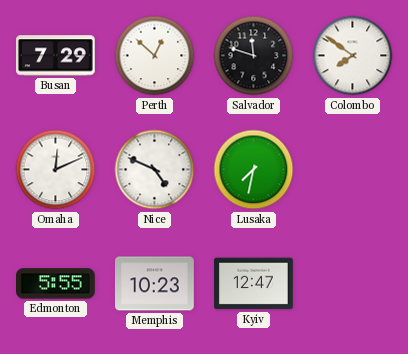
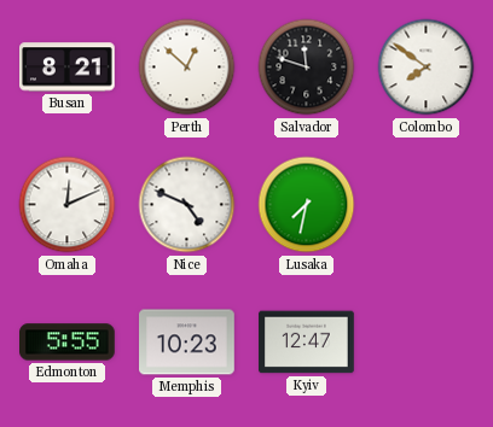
Busan: 7:29 -> 8:21 (68, 68)
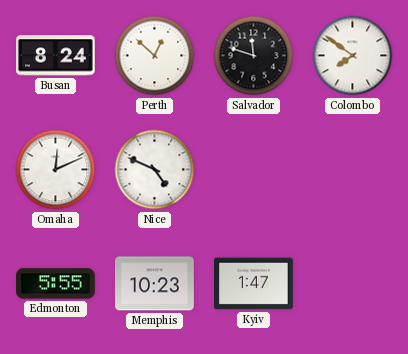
Busan: 8:21 -> 8:24 (56, 56)
Lusaka: 7:32 -> none (307, 205)
Kyiv: 12:47 -> 1:47 (254, 284)
